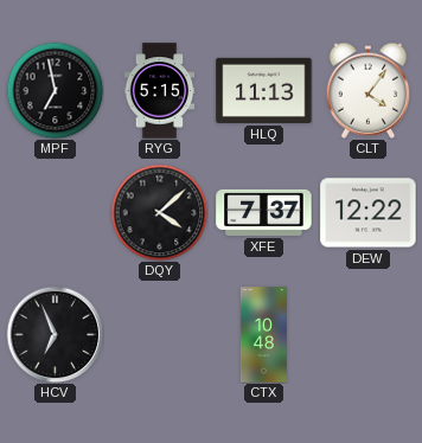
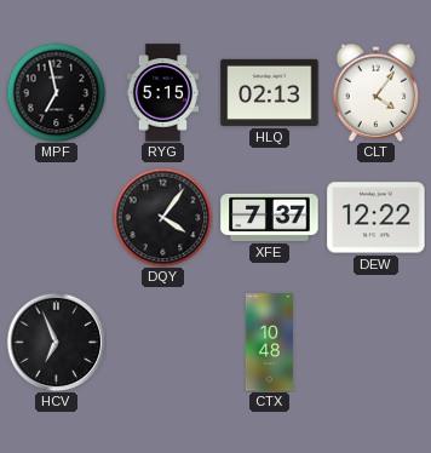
HLQ: 11:13 -> 02:13 (270, 92)
DQY: 4:08 -> 4:06 (162, 217)
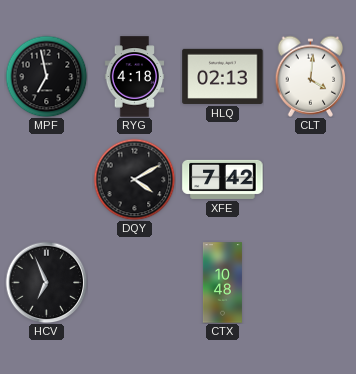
RYG: 5:15 -> 4:18 (135, 77)
CLT: 4:06 -> 4:01 (311, 76)
DQY: 4:06 -> 4:10 (134, 179)
XFE: 7:37 -> 7:42 (223, 179)
DEW: 12:22 -> none (377, 218)
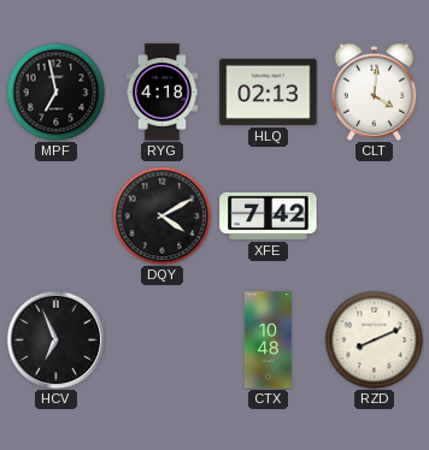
RZD: none -> 8:11 (374, 339)
